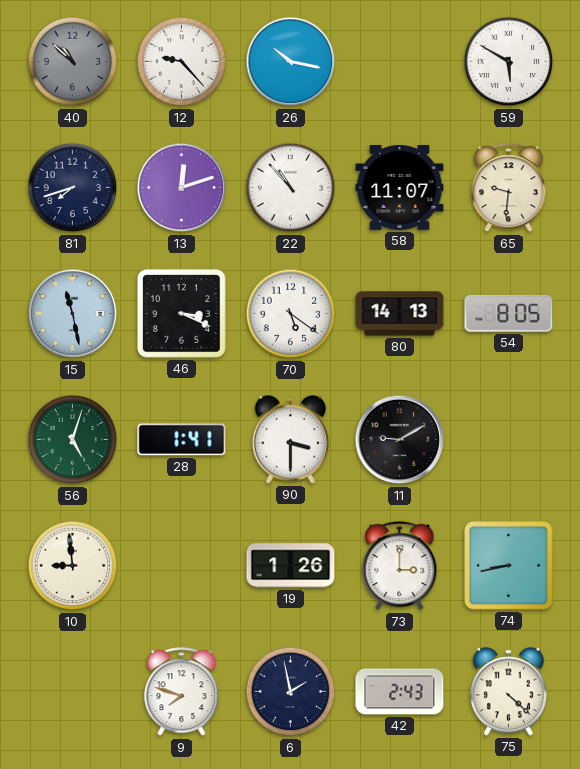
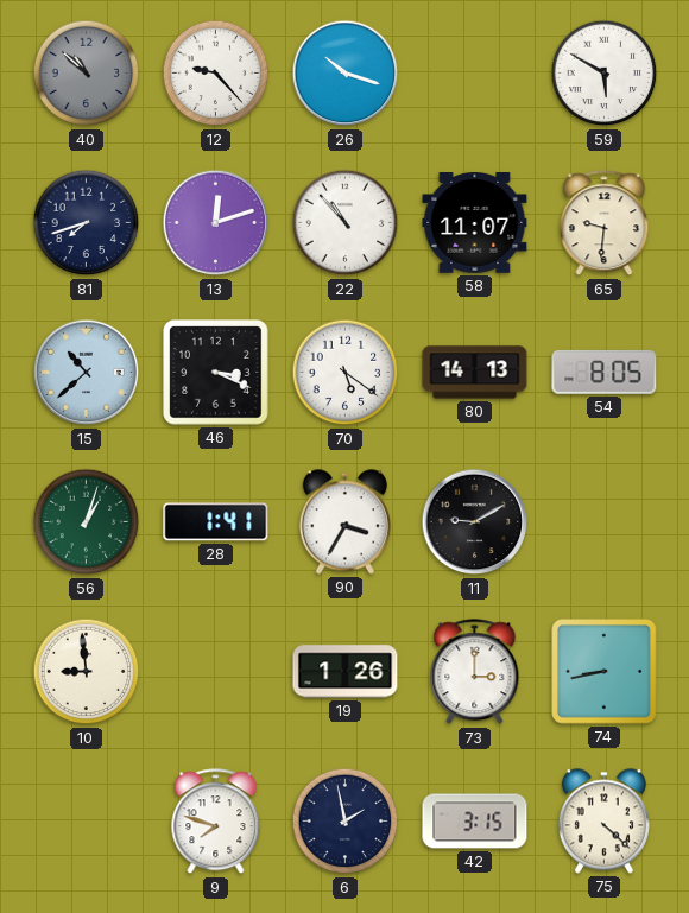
26: 10:17 -> 10:18 (346, 74)
15: 11:28 -> 10:38 (87, 373)
56: 5:03 -> 1:03 (87, 522)
90: 3:30 -> 3:35 (344, 522)
42: 2:43 -> 3:15 (475, 822)
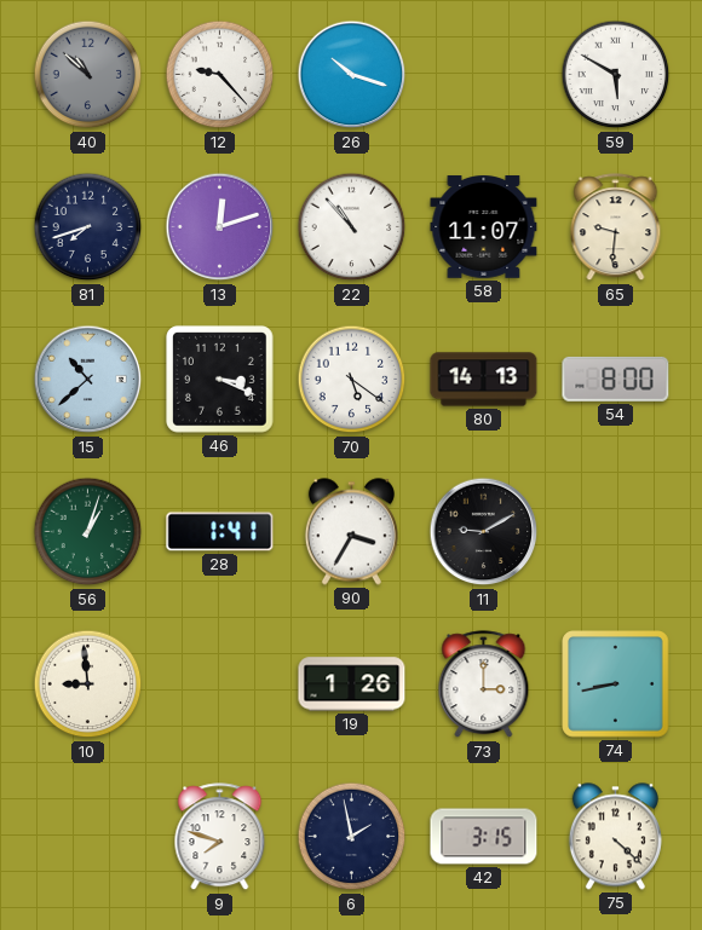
54: 8:05 -> 8:00 (616, 379)
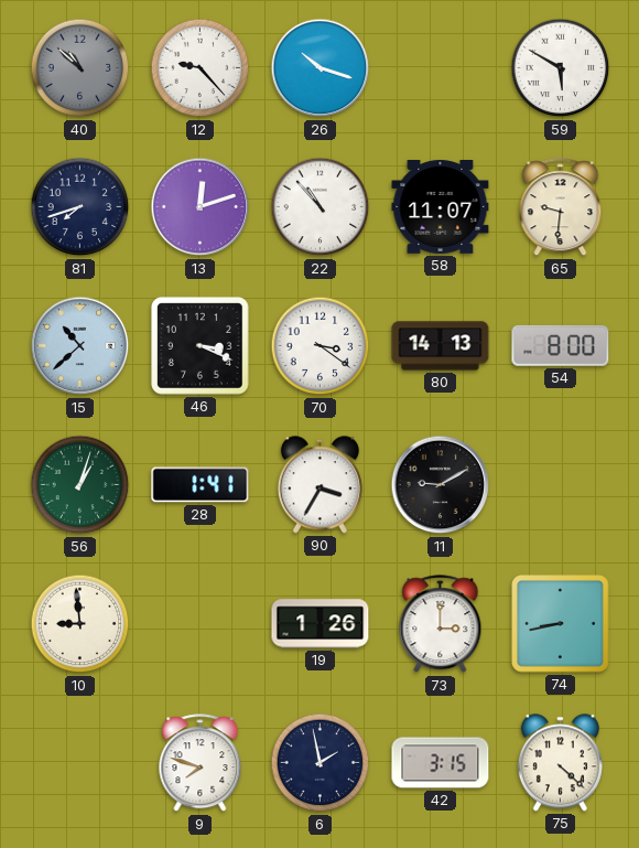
70: 5:21 -> 3:21 (321, 346)
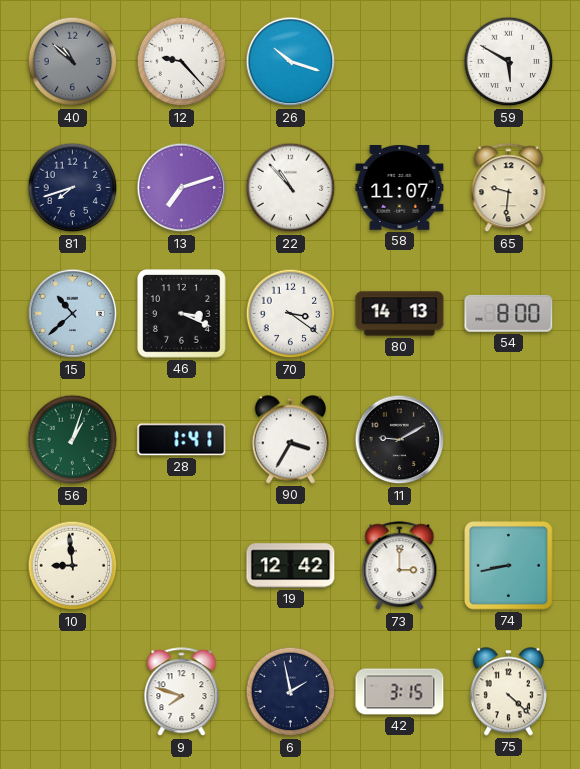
13: 12:12 -> 7:12 (182, 188)
19: 1:26 -> 12:42 (291, 566)
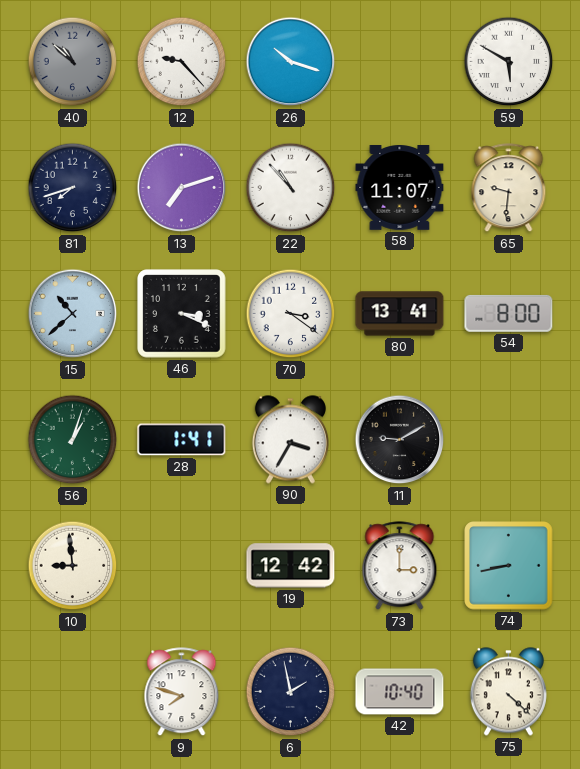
80: 14:13 -> 13:41 (400, 314)
42: 3:15 -> 10:40 (400, 692)
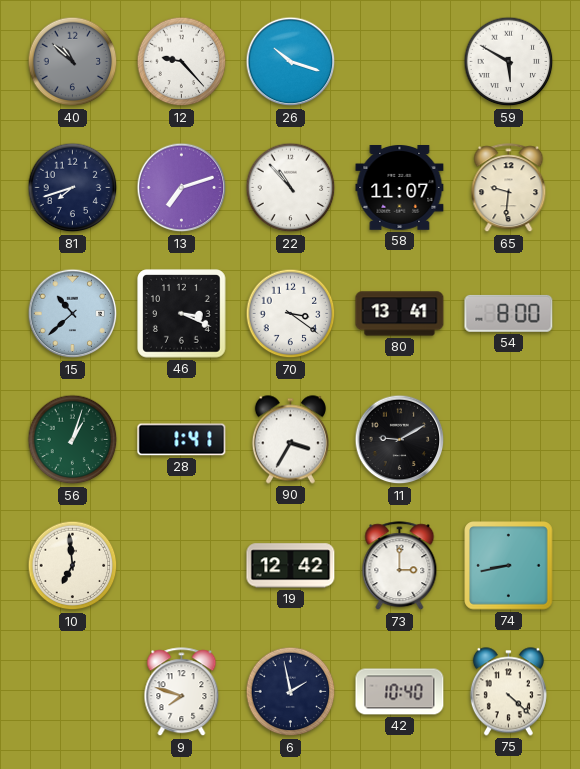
10: 8:59 -> 6:59 (73, 566)
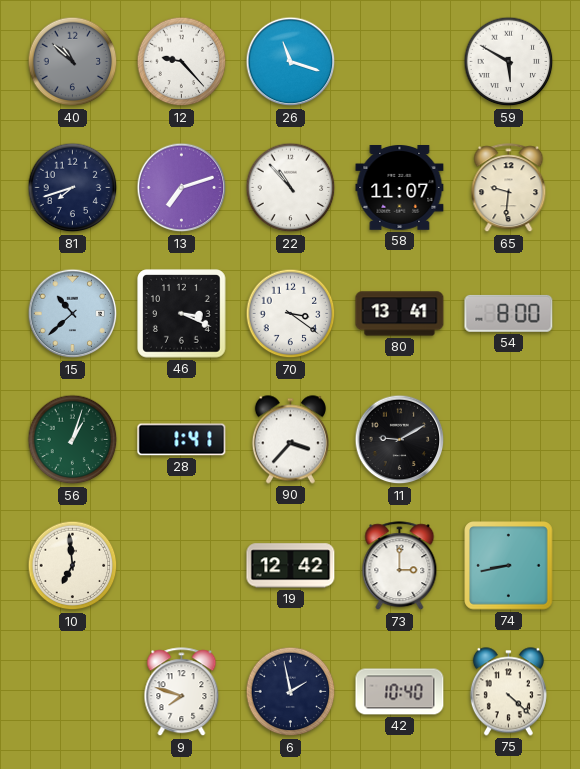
26: 10:18 -> 11:18 (291, 62)
90: 3:35 -> 3:37 (290, 440)
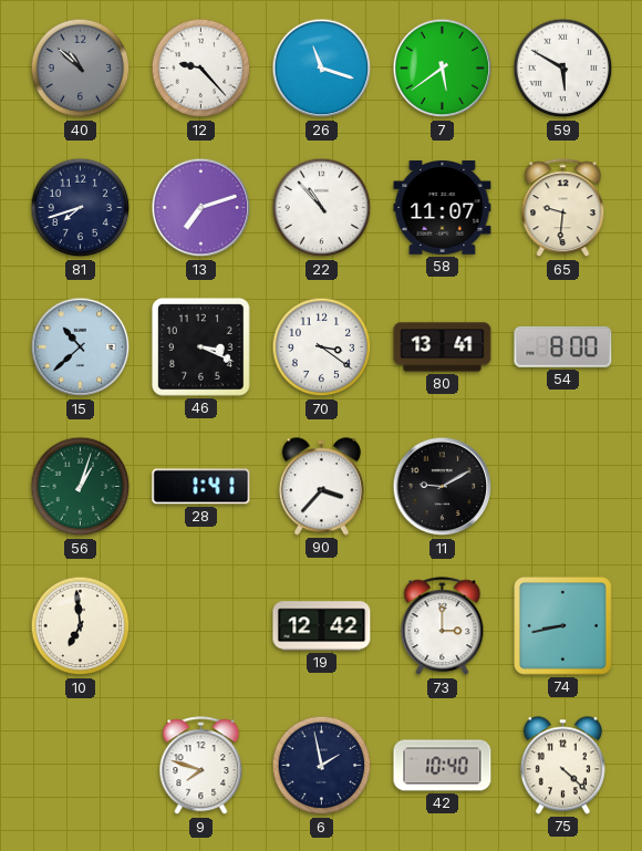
7: none -> 5:39 (443, 69)
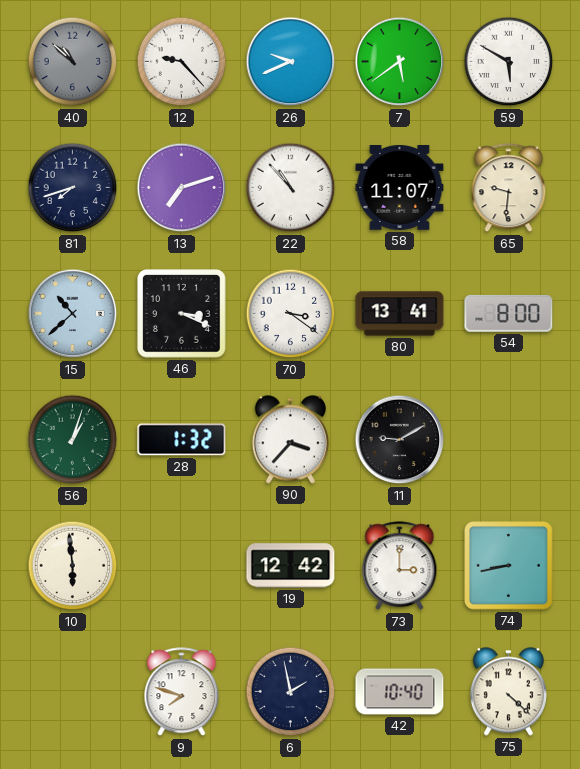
26: 11:18 -> 9:41 (291, 62)
28: 1:41 -> 1:32 (182, 440)
10: 6:59 -> 5:59 (73, 566)
